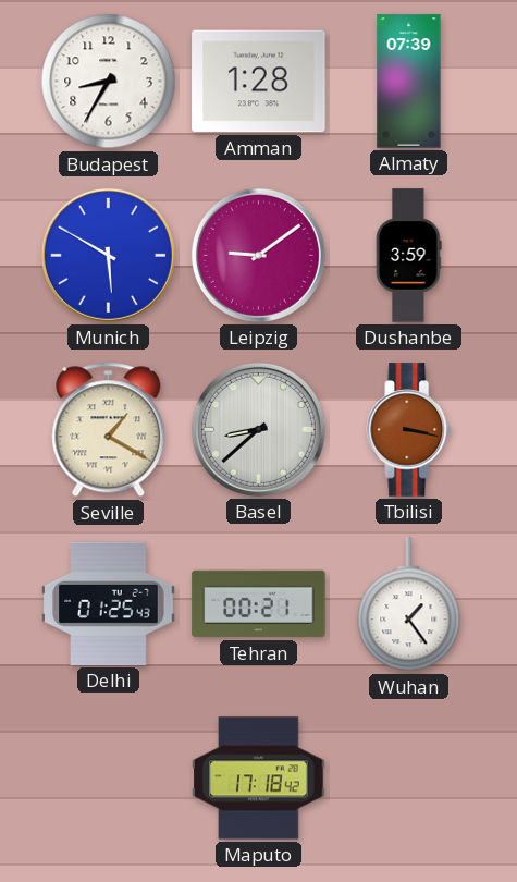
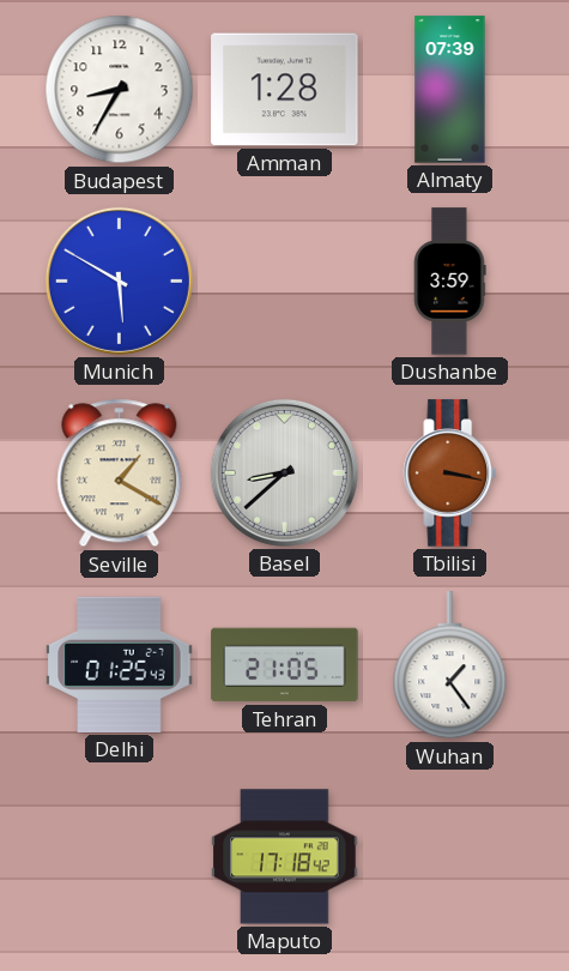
Leipzig: 9:09 -> none (258, 255)
Tehran: 00:21 -> 21:05 (285, 665)
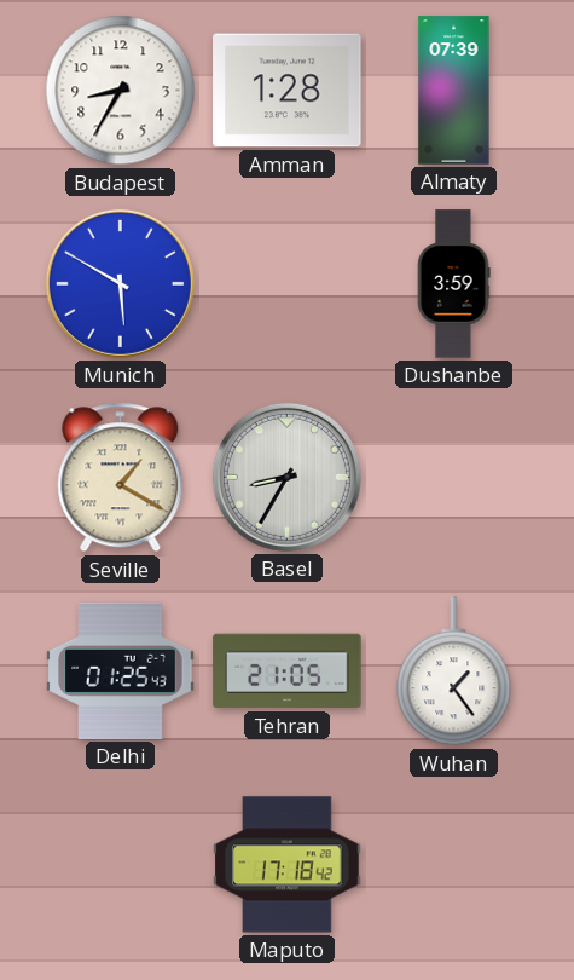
Basel: 8:38 -> 8:35 (286, 477)
Tbilisi: 3:17 -> none (450, 474)
